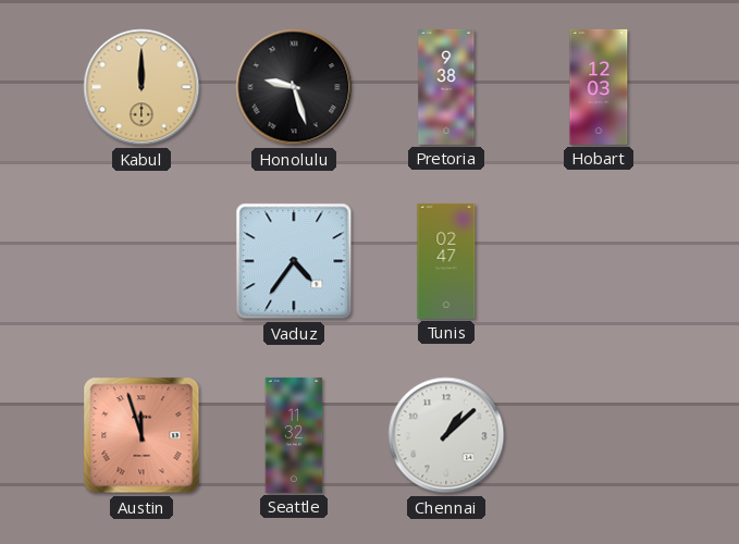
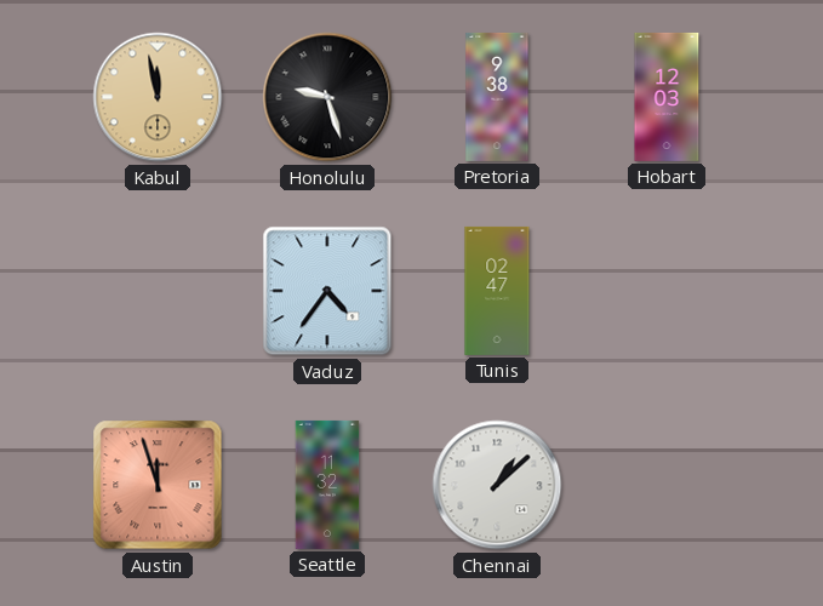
Kabul: 12:00 -> 11:58 (158, 97)
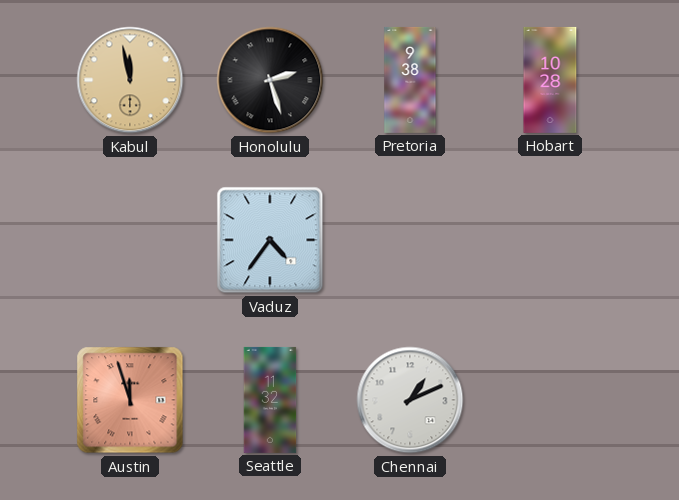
Honolulu: 9:27 -> 2:27 (270, 80)
Hobart: 12:03 -> 10:28 (550, 80)
Tunis: 02:47 -> none (497, 291)
Chennai: 1:08 -> 1:11 (410, 400)
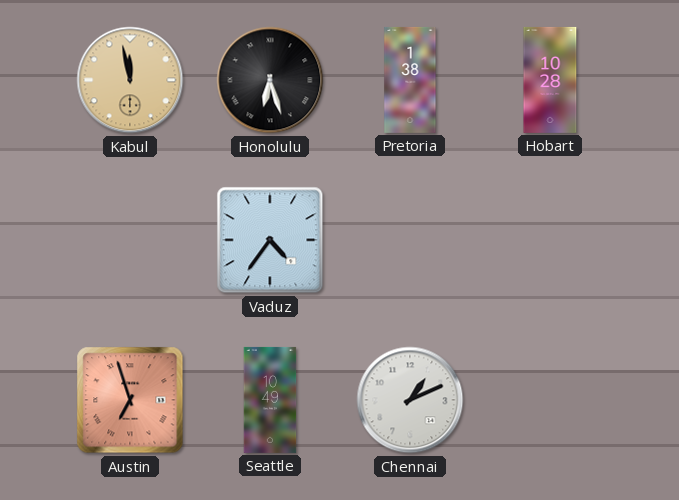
Honolulu: 2:27 -> 6:27 (270, 80)
Pretoria: 9:38 -> 1:38 (410, 80)
Austin: 11:57 -> 6:57 (130, 400)
Seattle: 11:32 -> 10:49 (270, 400)
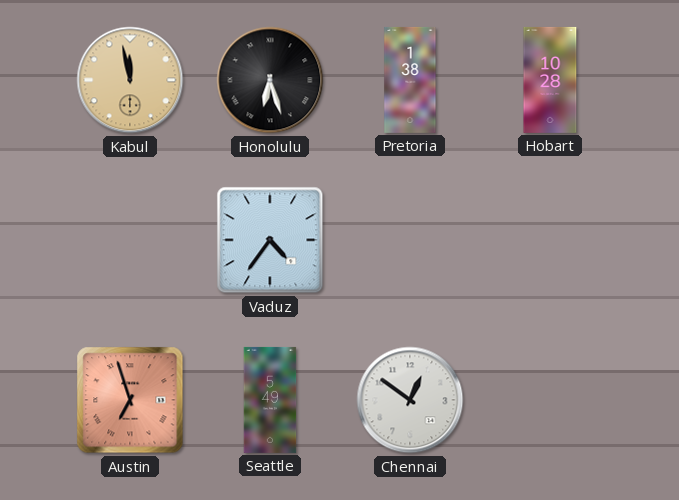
Seattle: 10:49 -> 5:49 (270, 400)
Chennai: 1:11 -> 12:51 (410, 400)
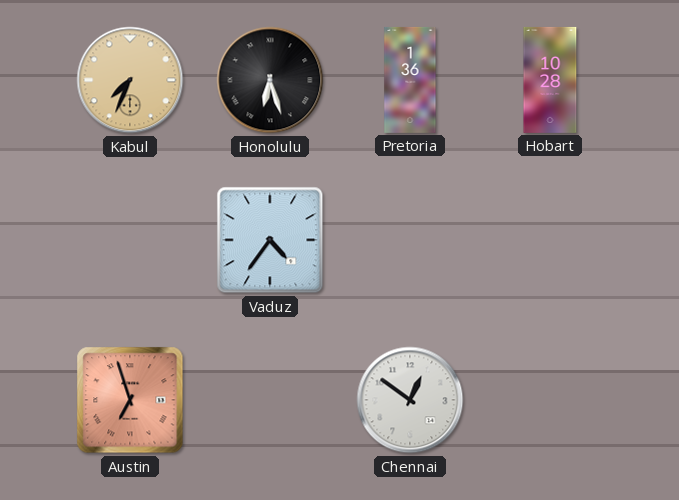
Kabul: 11:58 -> 7:34 (130, 80)
Pretoria: 1:38 -> 1:36 (410, 80)
Seattle: 5:49 -> none (270, 400)
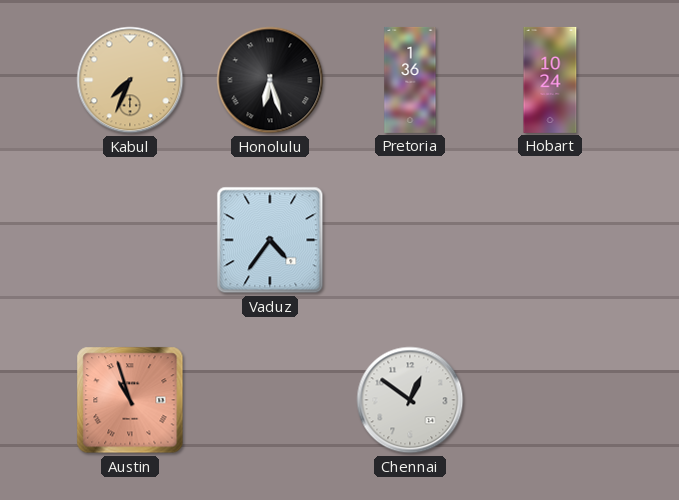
Hobart: 10:28 -> 10:24 (550, 80)
Austin: 6:57 -> 10:57 (130, 400)
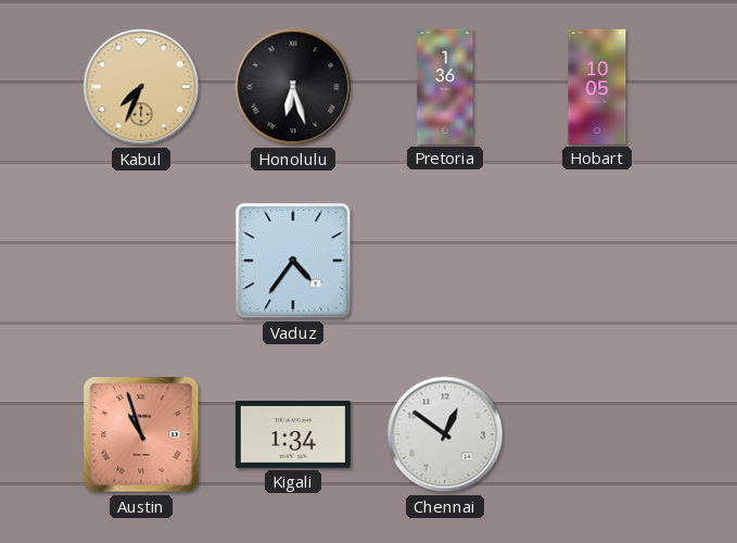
Hobart: 10:24 -> 10:05 (597, 87)
Kigali: none -> 1:34 (293, 435)
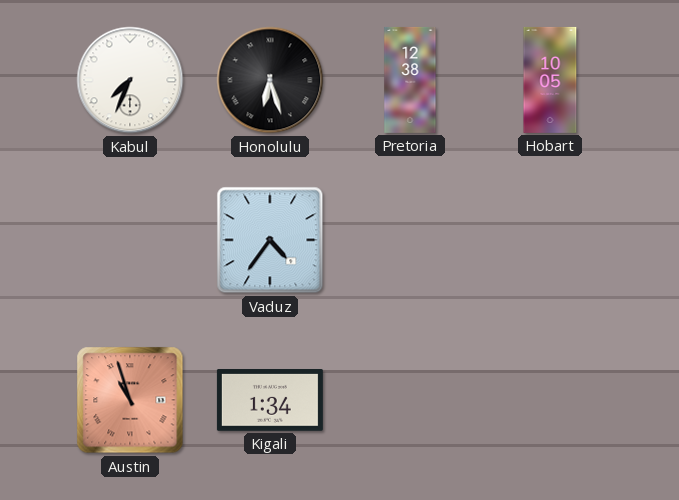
Kabul dial: champagne -> white (130, 80)
Pretoria: 1:36 -> 12:38 (410, 80)
Chennai: 12:51 -> none (445, 434)
